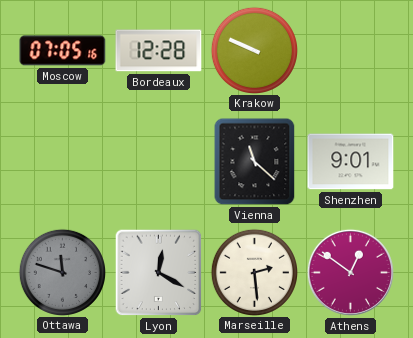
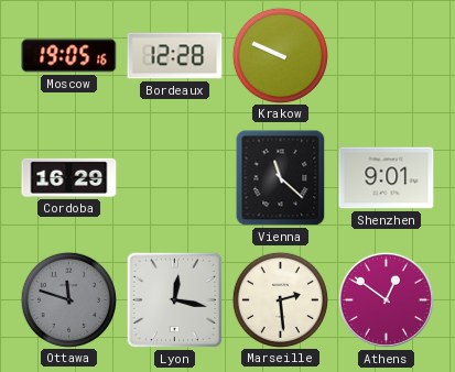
Moscow: 07:05 -> 19:05 (69, 56)
Cordoba: none -> 16:29 (69, 177)
Lyon: 12:20 -> 12:17 (175, 300)
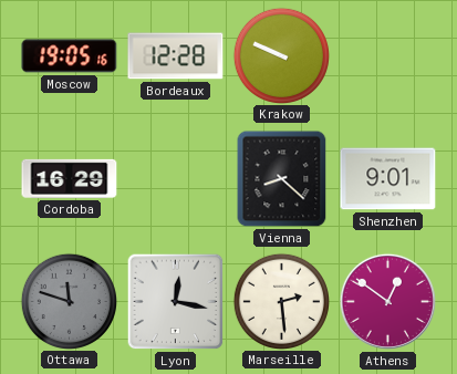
Vienna: 11:22 -> 8:22 (282, 179)
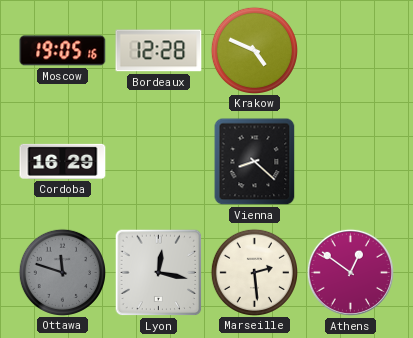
Krakow: 9:49 -> 4:49 (254, 50)
Shenzhen: 9:01 -> none (388, 179)
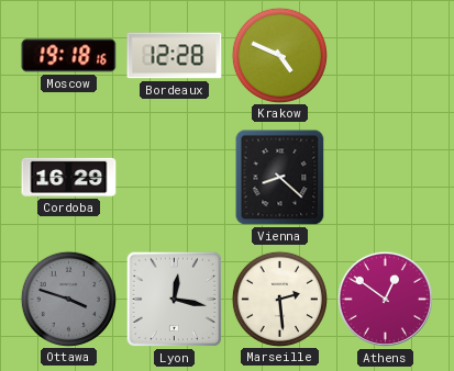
Moscow: 19:05 -> 19:18 (69, 56)
Ottawa: 11:48 -> 3:48 (68, 299)
